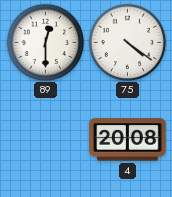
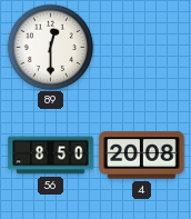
75: 4:21 -> none (127, 42)
56: none -> 8:50 (51, 156)
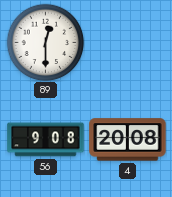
56: 8:50 -> 9:08 (46, 140)
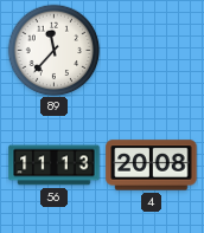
89: 12:30 -> 11:37 (53, 50)
56: 9:08 -> 11:13 (55, 166)
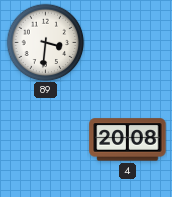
89: 11:37 -> 3:31 (45, 42)
56: 11:13 -> none (55, 166)
